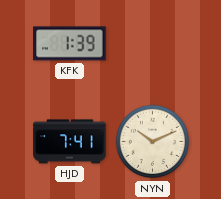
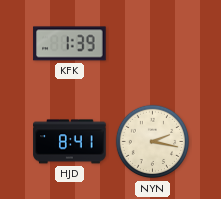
HJD: 7:41 -> 8:41 (70, 142)
NYN: 10:11 -> 2:17 (153, 142)
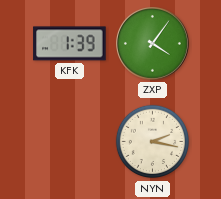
ZXP: none -> 4:06 (153, 44)
HJD: 8:41 -> none (70, 142)
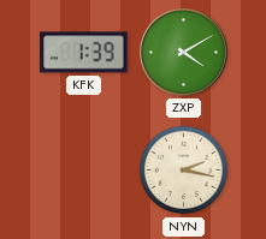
ZXP: 4:06 -> 4:10 (184, 53)
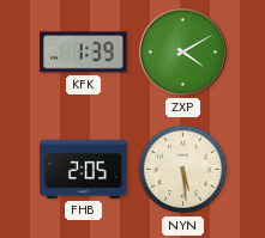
FHB: none -> 2:05 (84, 169)
NYN: 2:17 -> 5:29 (183, 170)
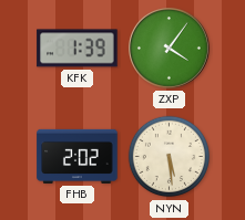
ZXP: 4:10 -> 4:06 (170, 49)
FHB: 2:05 -> 2:02 (78, 156)
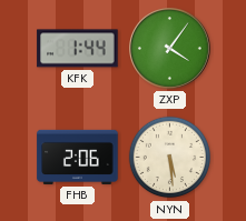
KFK: 1:39 -> 1:44 (78, 49)
FHB: 2:02 -> 2:06 (78, 157)
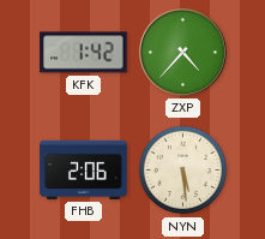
KFK: 1:44 -> 1:42 (84, 53)
ZXP: 4:06 -> 4:37 (183, 53)
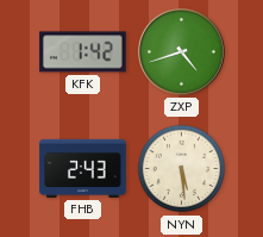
ZXP: 4:37 -> 4:42 (182, 52)
FHB: 2:06 -> 2:43 (83, 168)
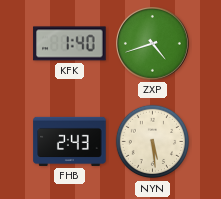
KFK: 1:42 -> 1:40 (70, 44)
